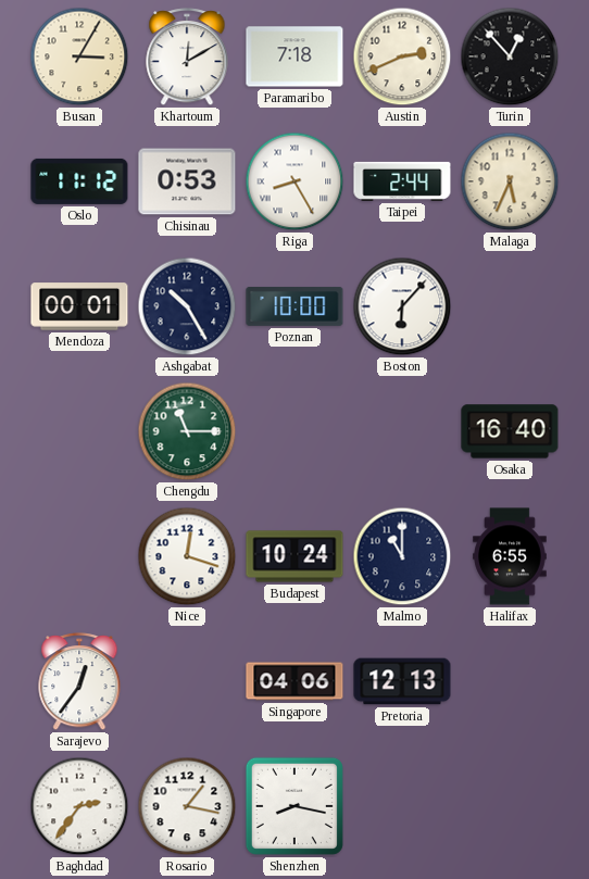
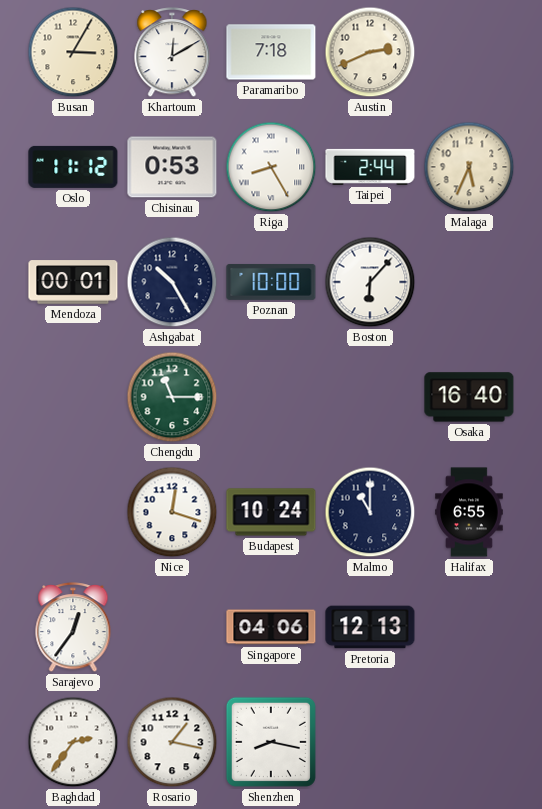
Turin: 12:53 -> none (510, 56)
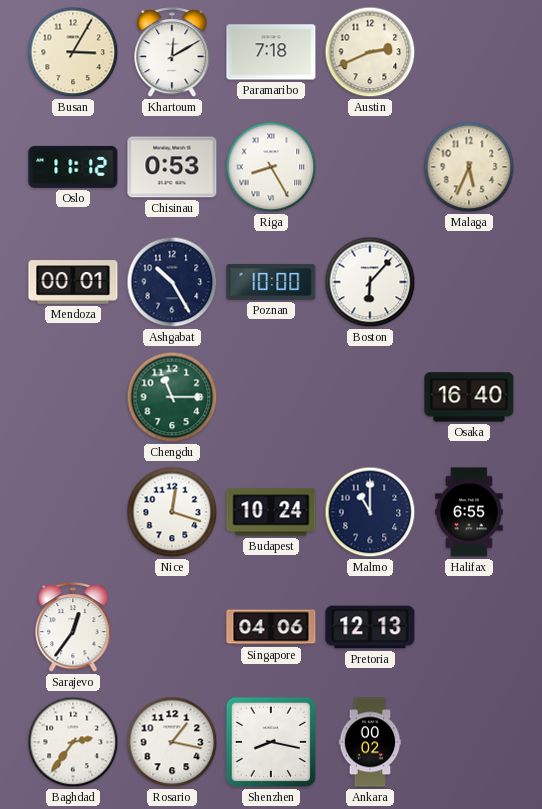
Taipei: 2:44 -> none (370, 167)
Ankara: none -> 00:02 (370, 742)
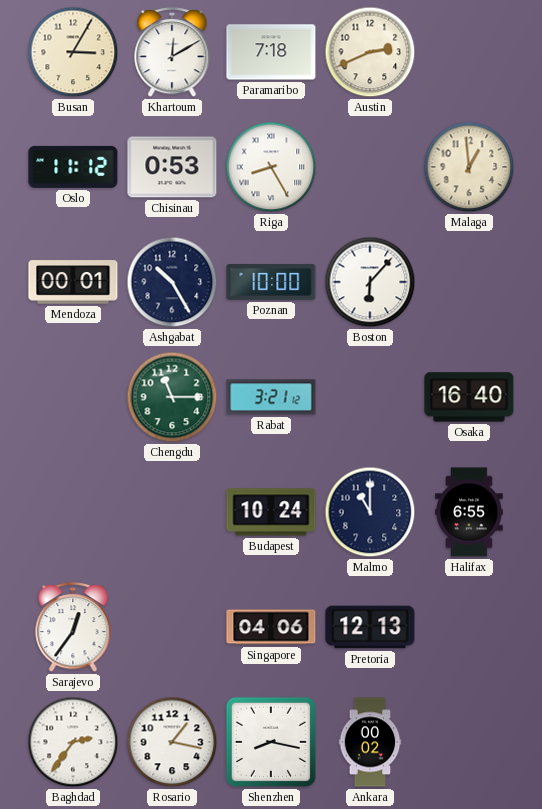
Malaga: 5:34 -> 12:59 (469, 167)
Rabat: none -> 3:21 (271, 397)
Nice: 12:18 -> none (172, 512)
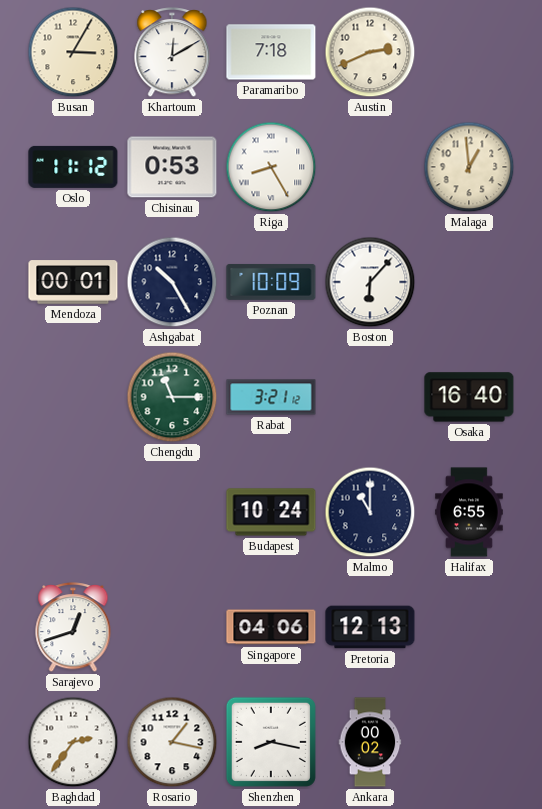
Poznan: 10:00 -> 10:09 (271, 282)
Sarajevo: 12:36 -> 12:42 (73, 628)
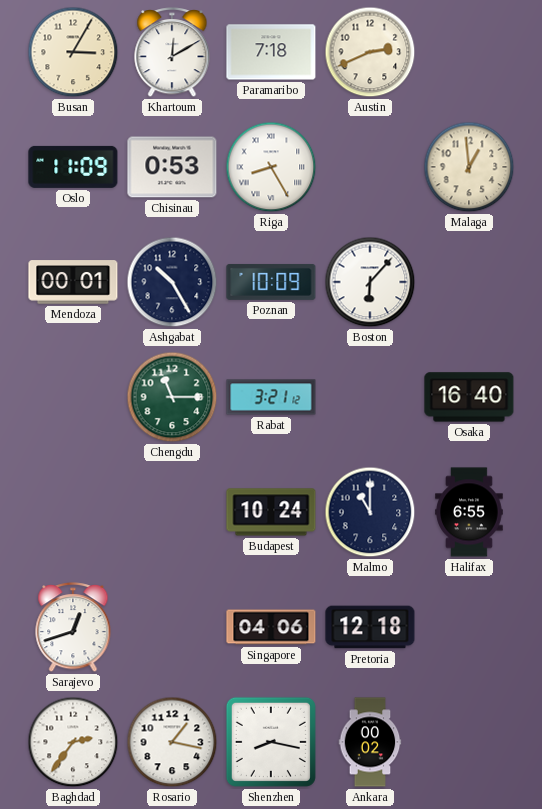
Oslo: 11:12 -> 11:09 (73, 167)
Pretoria: 12:13 -> 12:18 (370, 627)
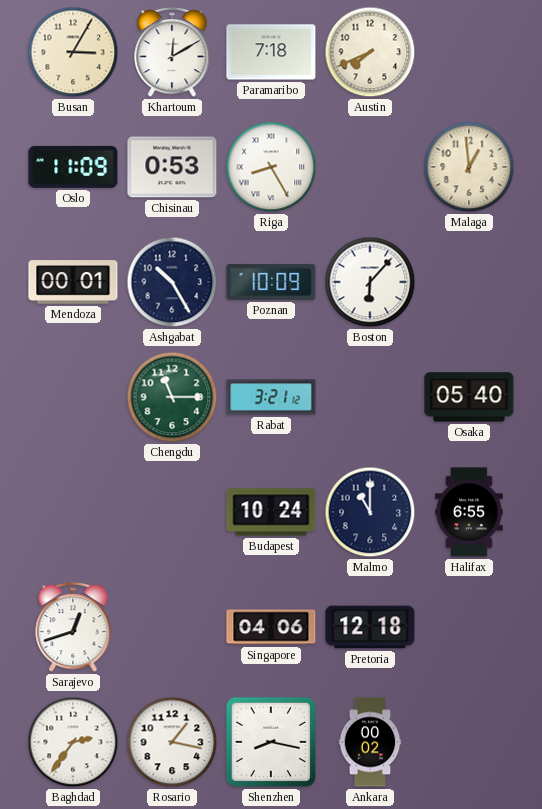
Austin: 2:41 -> 7:41 (370, 52)
Osaka: 16:40 -> 05:40 (469, 397)
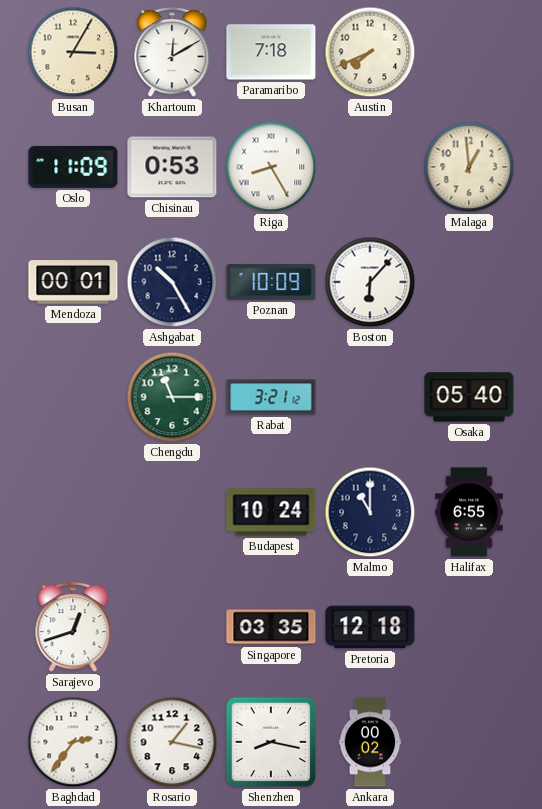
Singapore: 04:06 -> 03:35 (271, 627)
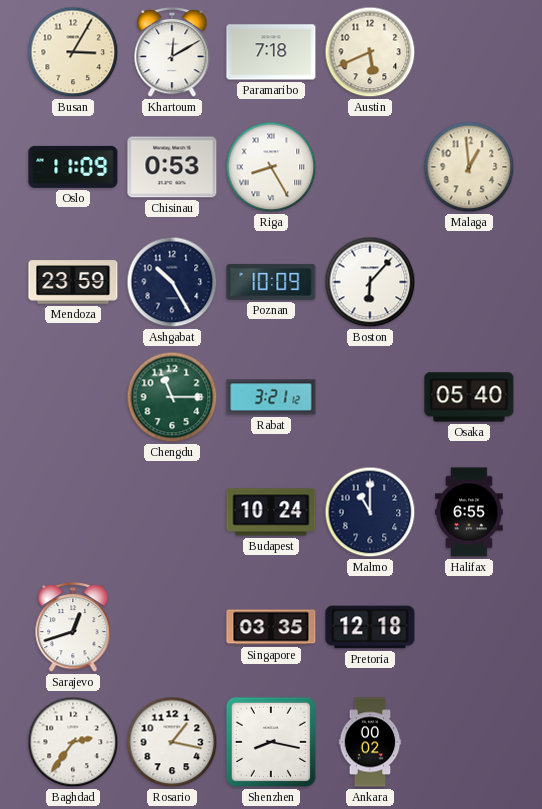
Austin: 7:41 -> 5:41 (370, 52)
Mendoza: 00:01 -> 23:59 (73, 282)
